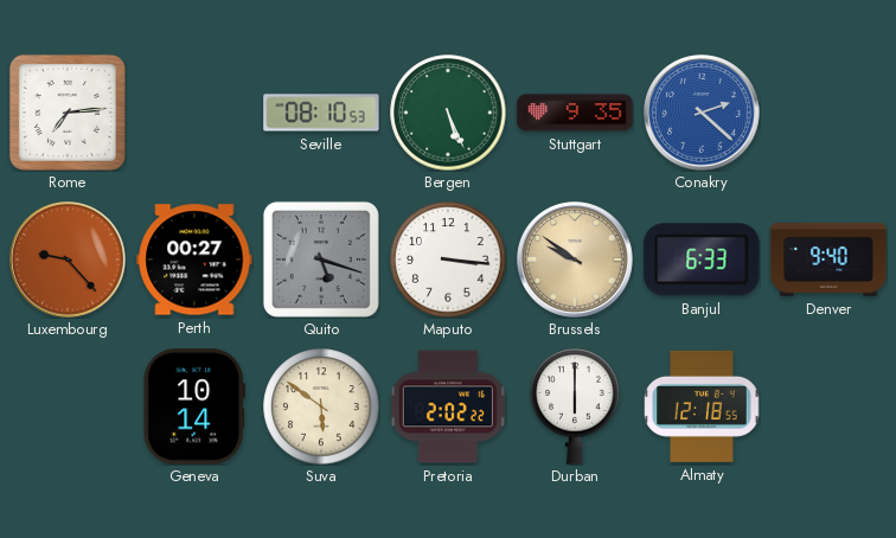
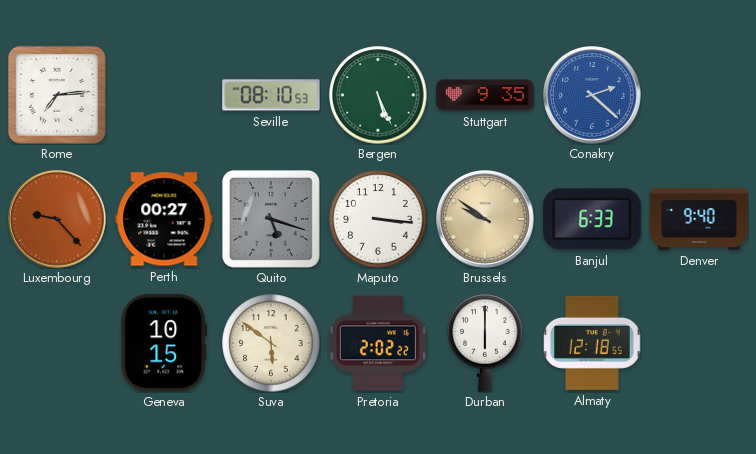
Geneva: 10:14 -> 10:15 (164, 343)
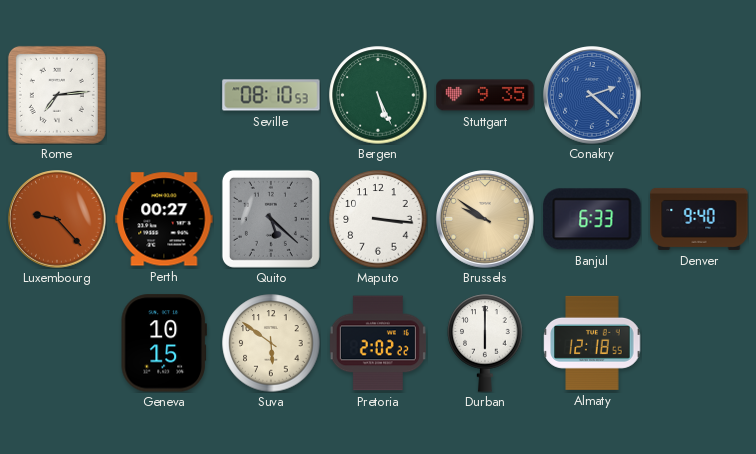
Quito: 5:18 -> 5:22 (271, 219)
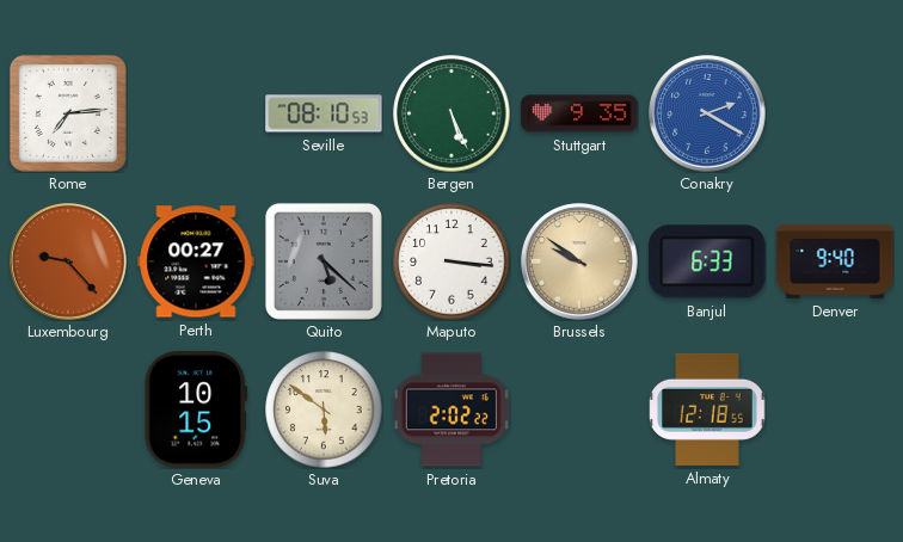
Conakry: 2:22 -> 2:20 (707, 113)
Durban: 6:00 -> none (485, 343)
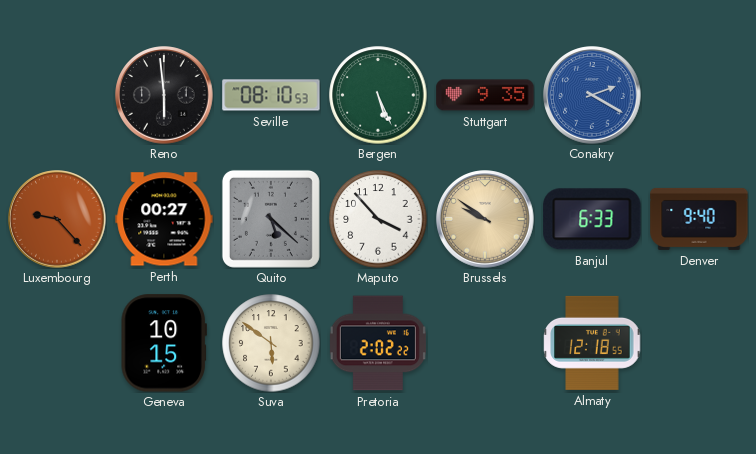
Rome: 7:14 -> none (68, 113)
Reno: none -> 5:59 (164, 95)
Maputo: 3:16 -> 3:53 (378, 219)
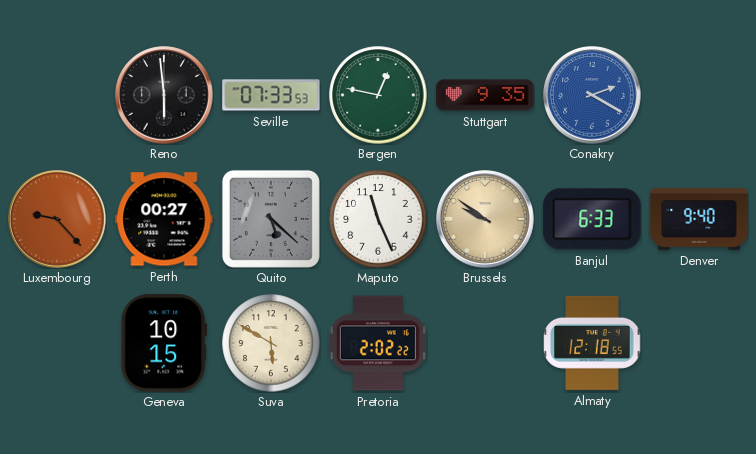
Seville: 08:10 -> 07:33 (271, 95)
Bergen: 5:26 -> 12:47 (378, 95)
Maputo: 3:53 -> 11:26 (378, 219)
Suva: 5:51 -> 5:50 (271, 343)
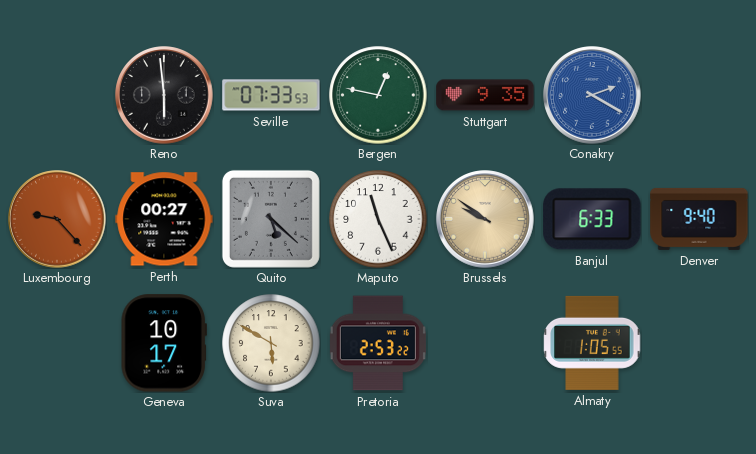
Geneva: 10:15 -> 10:17 (164, 343)
Pretoria: 2:02 -> 2:53 (378, 343)
Almaty: 12:18 -> 1:05 (592, 343)
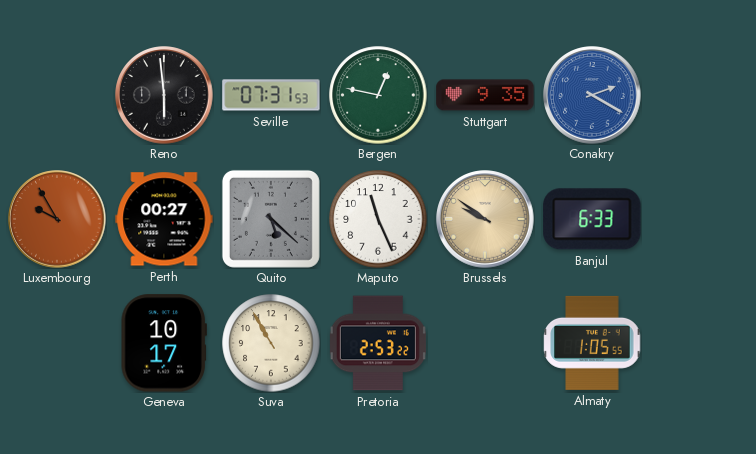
Seville: 07:33 -> 07:31 (271, 95)
Luxembourg: 9:23 -> 9:55 (57, 219)
Denver: 9:40 -> none (699, 219)
Suva: 5:50 -> 10:55 (271, 343)
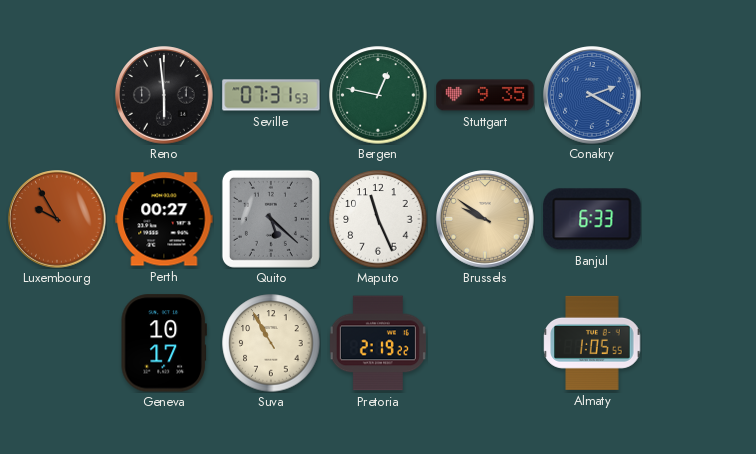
Pretoria: 2:53 -> 2:19 (378, 343)
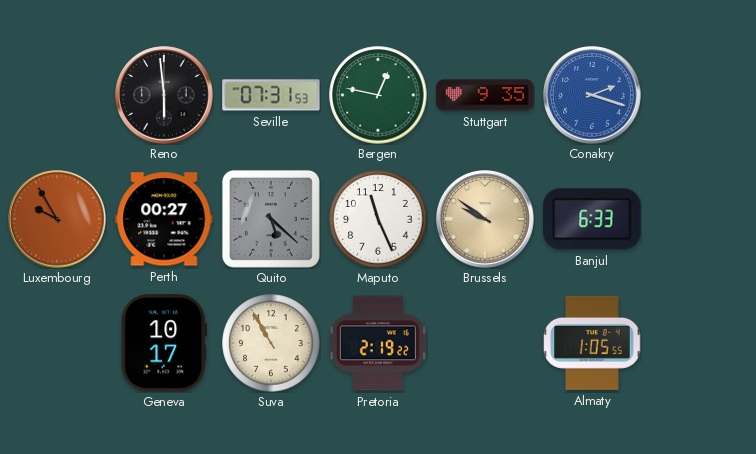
Conakry: 2:20 -> 2:18 (592, 95)
